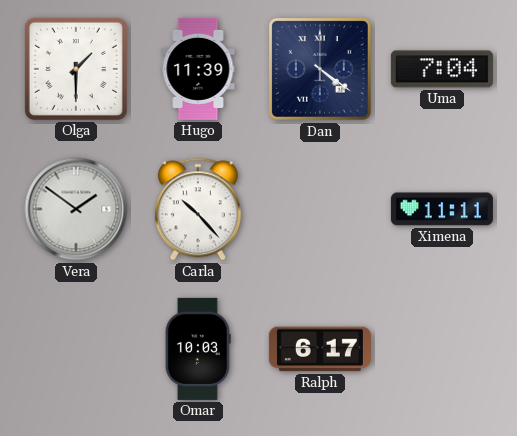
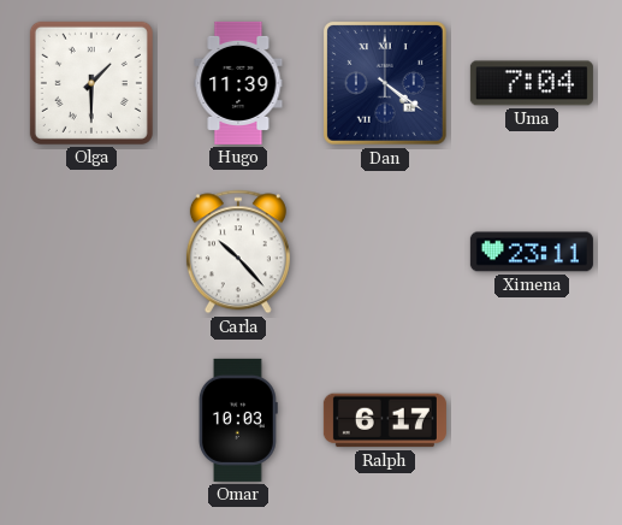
Vera: 1:51 -> none (76, 209)
Ximena: 11:11 -> 23:11 (532, 252)
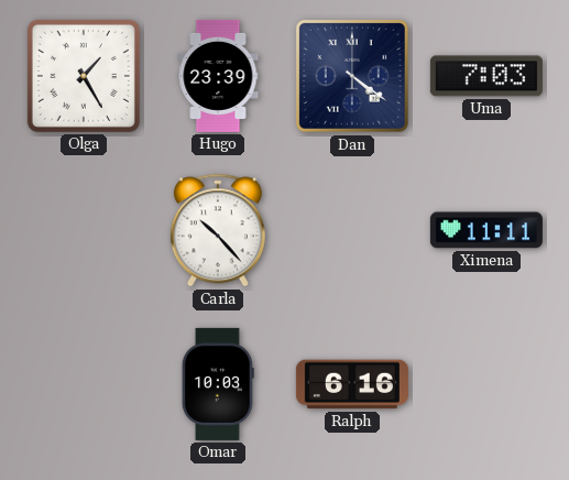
Olga: 1:30 -> 1:25 (84, 76)
Hugo: 11:39 -> 23:39 (218, 76)
Uma: 7:04 -> 7:03 (486, 76)
Ximena: 23:11 -> 11:11 (486, 230)
Ralph: 6:17 -> 6:16 (352, 384)
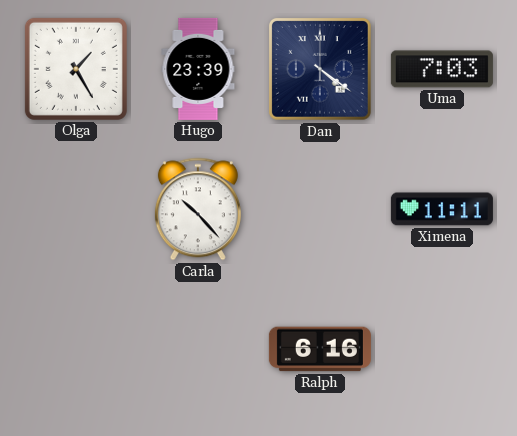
Omar: 10:03 -> none (218, 384)
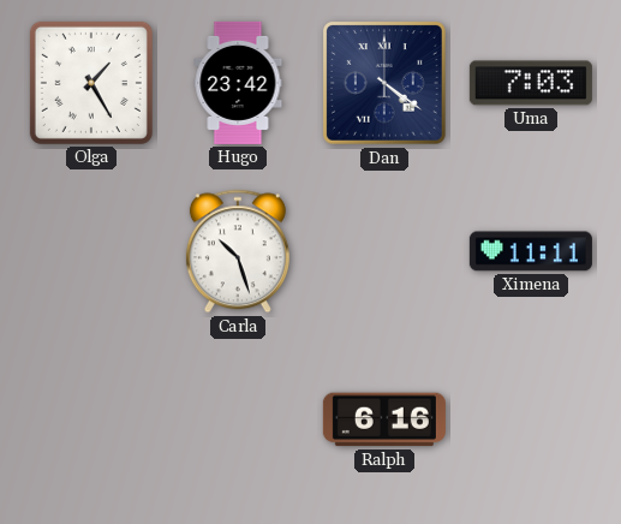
Hugo: 23:39 -> 23:42 (238, 83)
Carla: 10:23 -> 10:27 (238, 251)
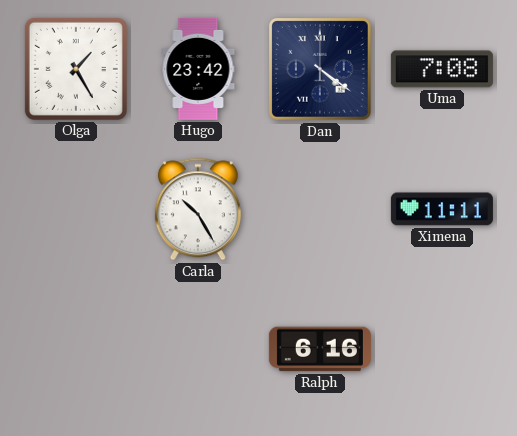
Uma: 7:03 -> 7:08 (442, 69)
Carla: 10:27 -> 10:25 (198, 209)
